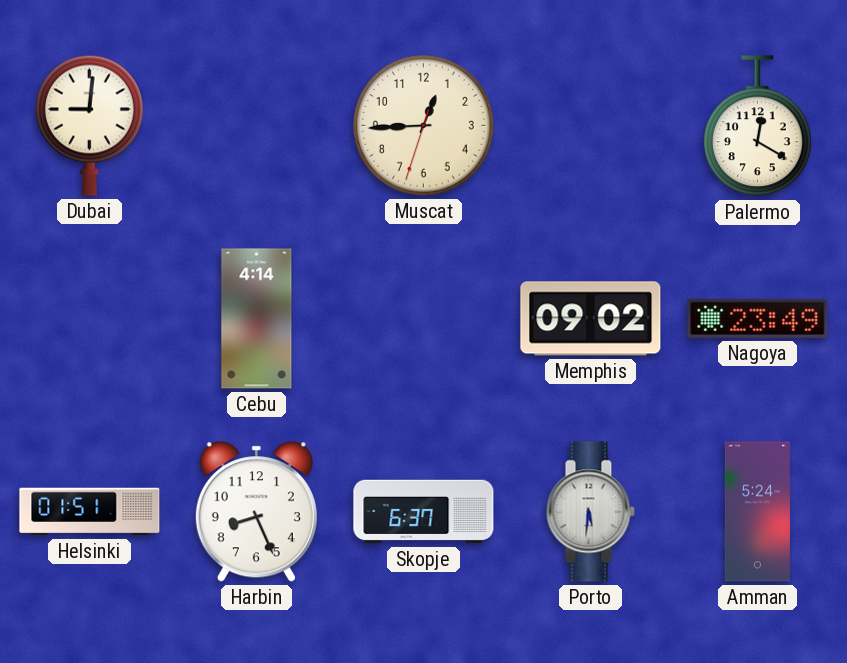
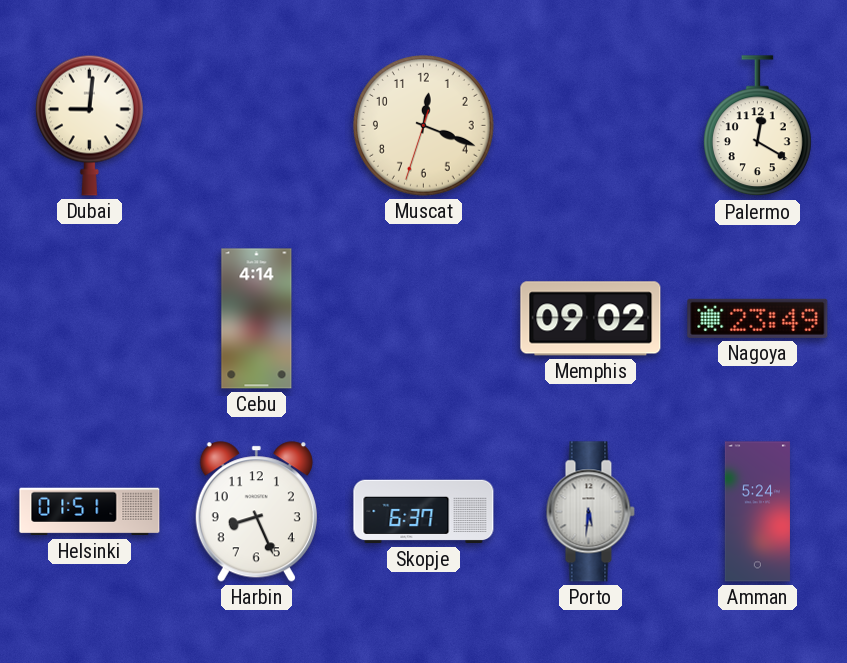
Muscat: 12:44 -> 12:18 (424, 126)
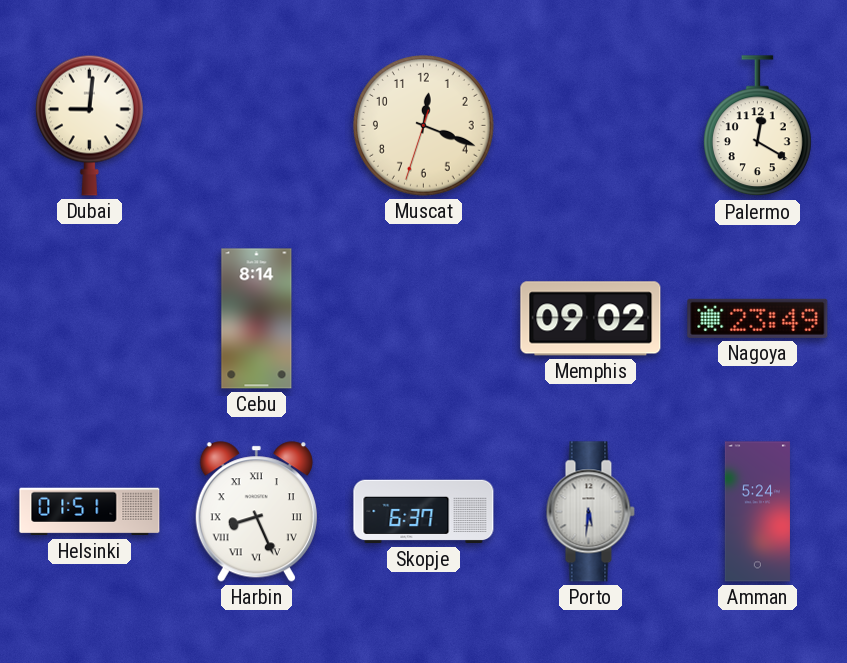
Cebu: 4:14 -> 8:14 (257, 319)
Harbin numerals: Arabic -> Roman (256, 512)
